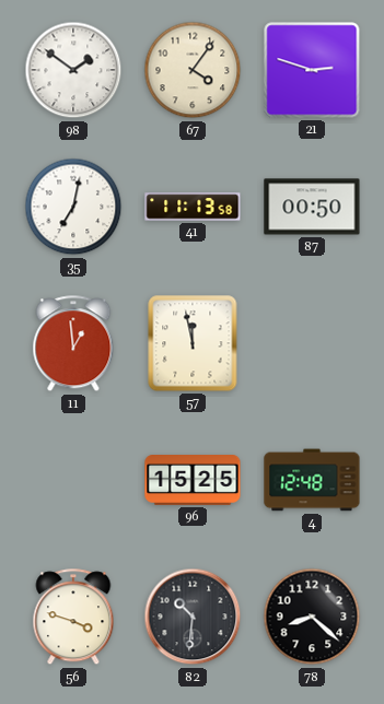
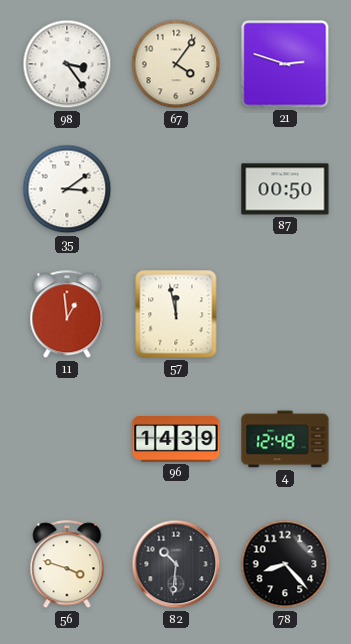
98: 1:51 -> 3:24 (67, 64)
35: 7:02 -> 3:09 (67, 189)
41: 11:13 -> none (193, 207)
96: 15:25 -> 14:39 (176, 440)
78: 8:22 -> 8:23 (285, 564)
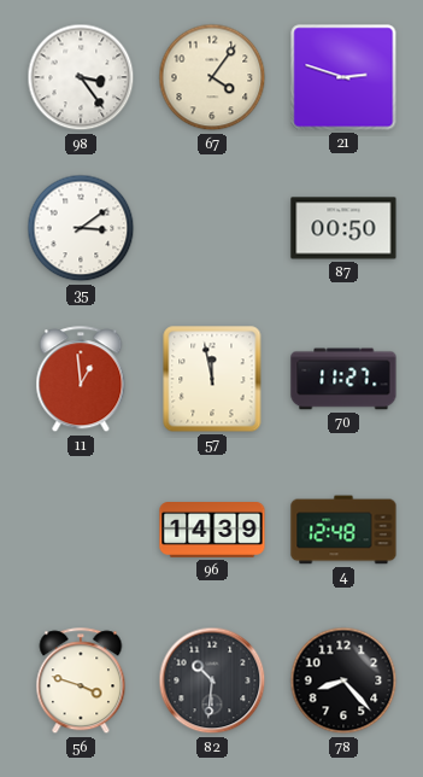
70: none -> 11:27 (343, 379)
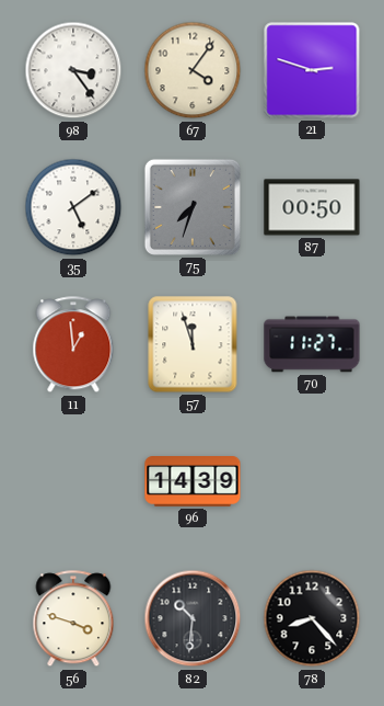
35: 3:09 -> 5:09 (73, 207)
75: none -> 7:33 (193, 207)
57: 11:58 -> 11:57 (193, 344)
4: 12:48 -> none (343, 530)
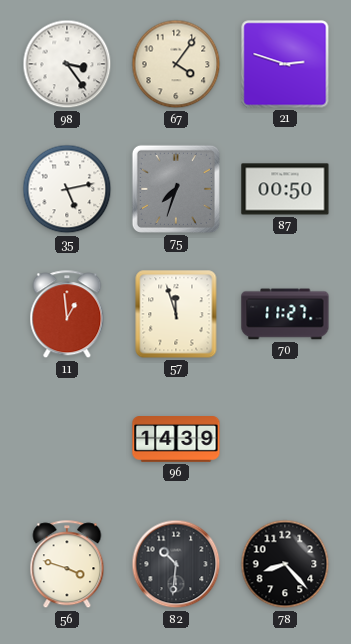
35: 5:09 -> 5:13 (67, 189)
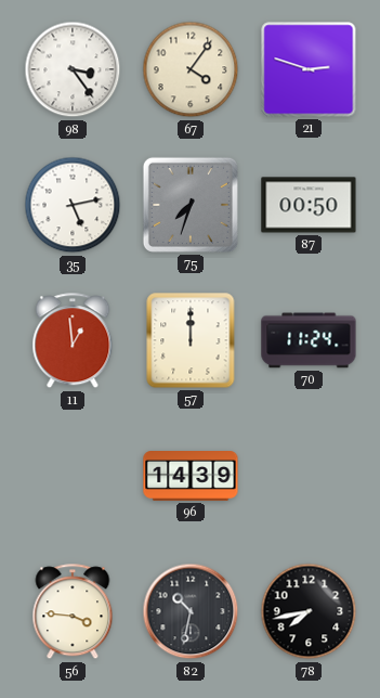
57: 11:57 -> 12:00 (191, 340)
70: 11:27 -> 11:24 (309, 340)
56: 3:48 -> 3:46 (73, 612)
82: 10:31 -> 10:32 (191, 611)
78: 8:23 -> 7:43 (309, 611)
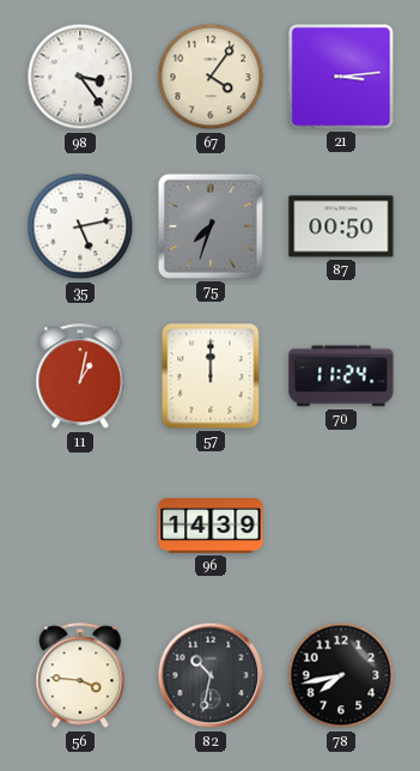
21: 2:48 -> 3:14 (341, 77)
11: 12:59 -> 1:02 (80, 377)
